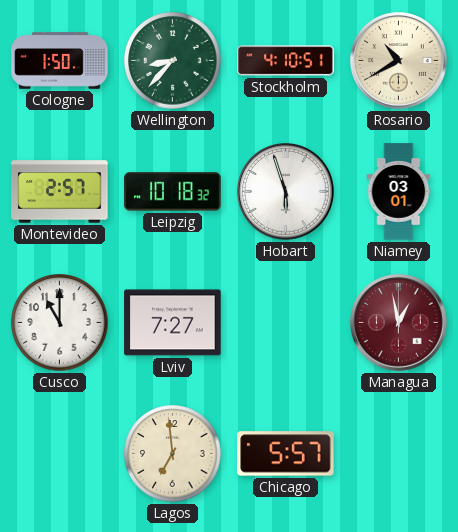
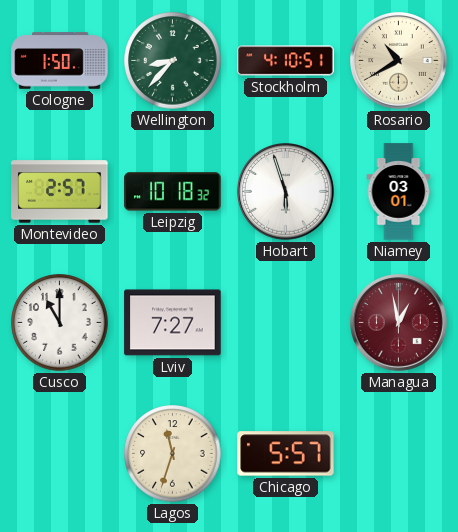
Lagos: 6:59 -> 11:33 (173, 454)
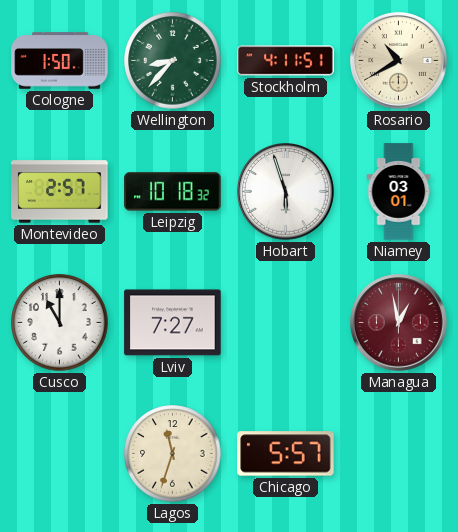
Stockholm: 4:10 -> 4:11 (286, 61)
